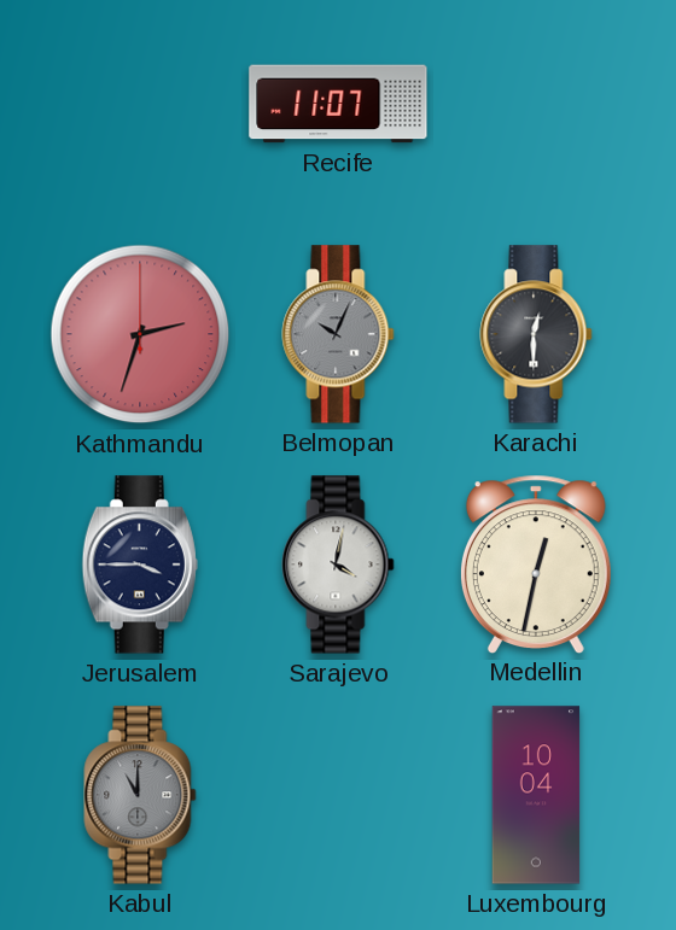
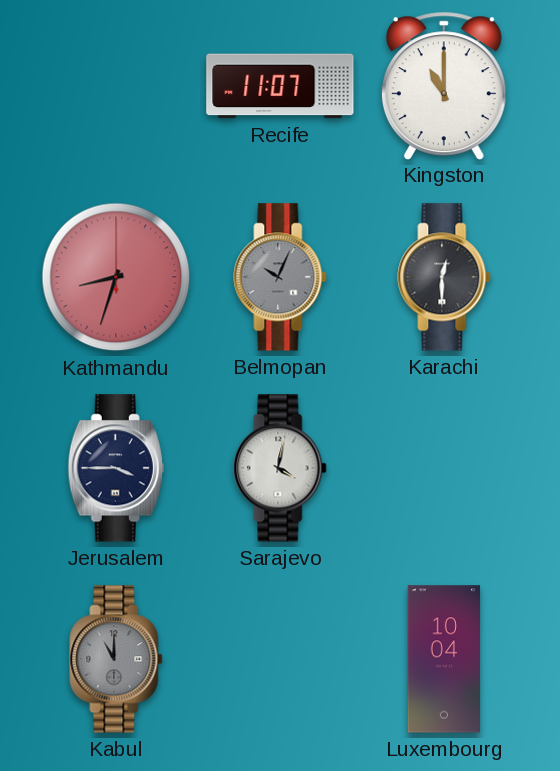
Kingston: none -> 11:00 (444, 85)
Kathmandu: 2:33 -> 8:33 (116, 277)
Medellin: 12:32 -> none (536, 563)
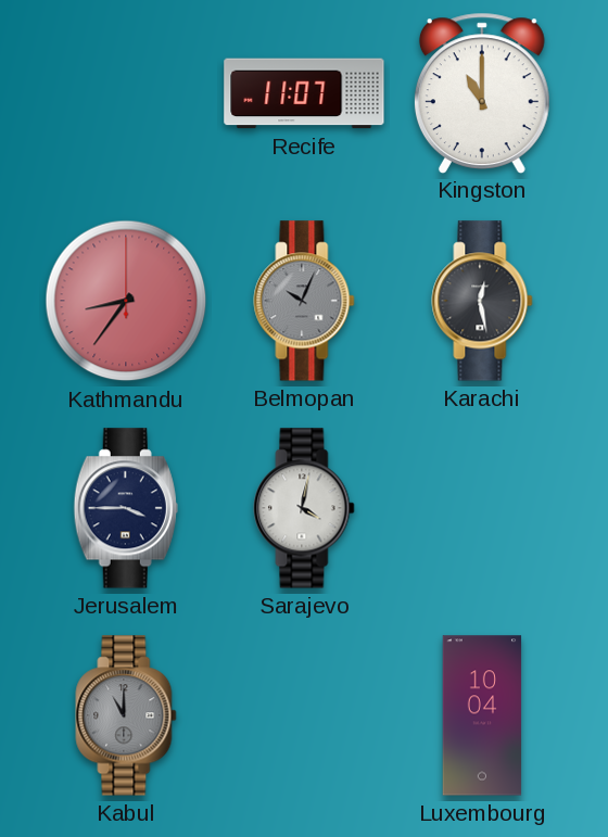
Kathmandu: 8:33 -> 8:36 (126, 301)
Karachi: 12:30 -> 12:28 (482, 301)
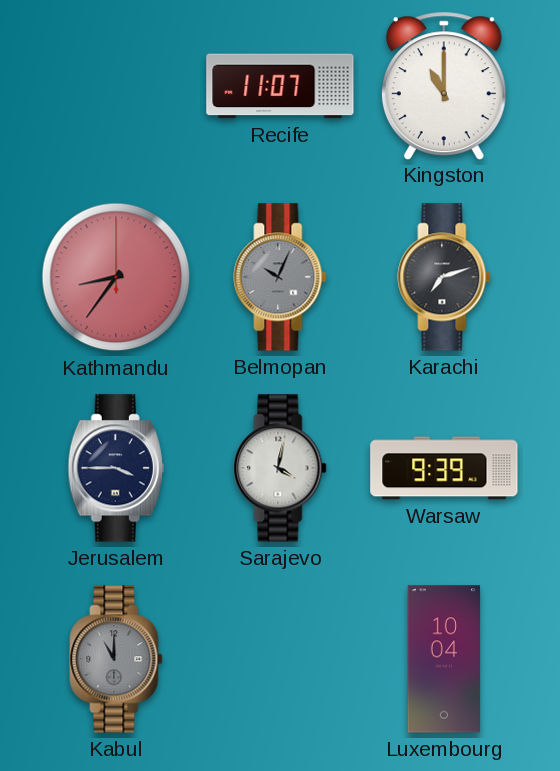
Karachi: 12:28 -> 7:12 (444, 277)
Warsaw: none -> 9:39 (444, 468)
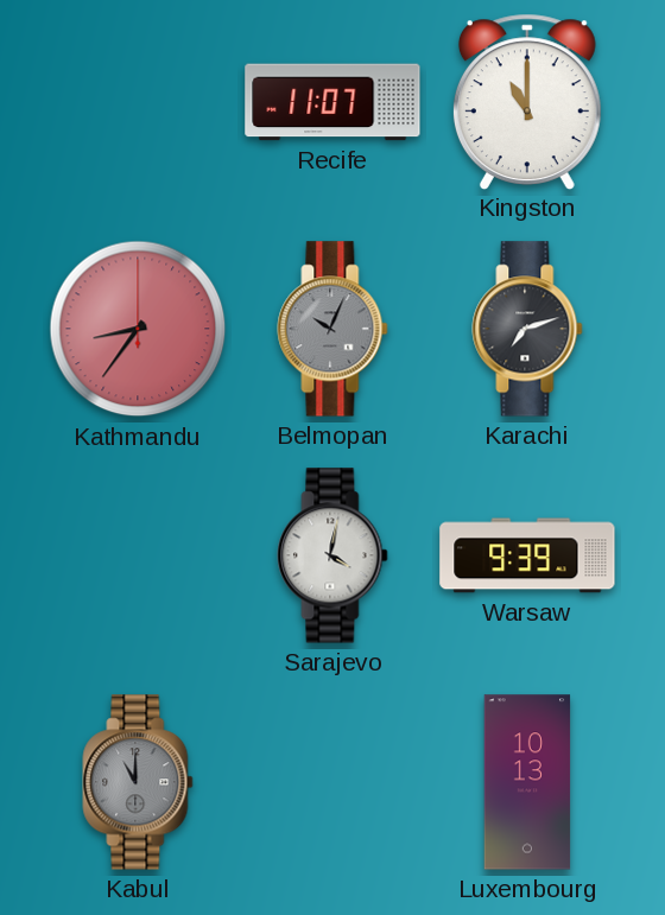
Jerusalem: 3:45 -> none (116, 468)
Luxembourg: 10:04 -> 10:13 (527, 782)
